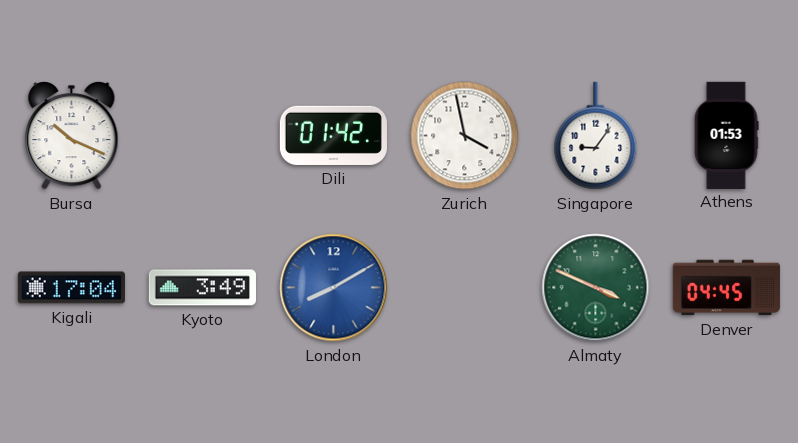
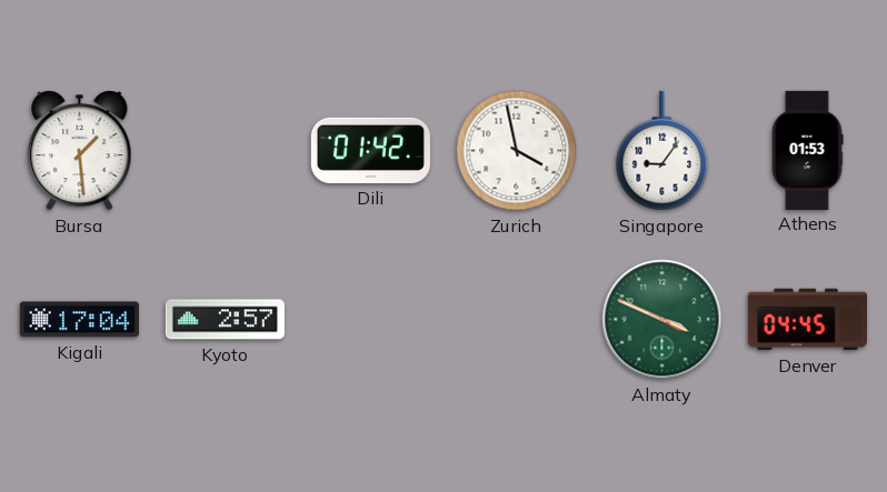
Bursa: 10:19 -> 1:29 (80, 151)
Kyoto: 3:49 -> 2:57 (225, 320)
London: 8:10 -> none (334, 288)
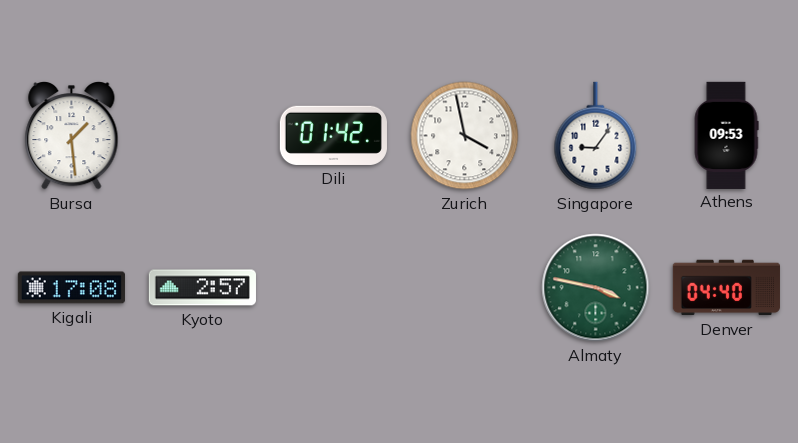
Athens: 01:53 -> 09:53 (726, 135)
Kigali: 17:04 -> 17:08 (71, 288)
Almaty: 3:49 -> 3:47 (596, 288)
Denver: 04:45 -> 04:40 (726, 288)
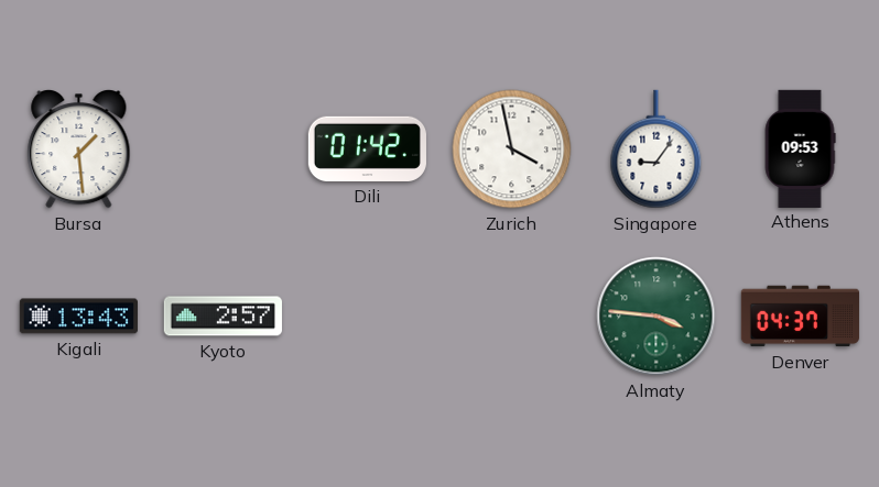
Kigali: 17:08 -> 13:43 (78, 317)
Almaty: 3:47 -> 3:46 (656, 317)
Denver: 04:40 -> 04:37 (800, 317)
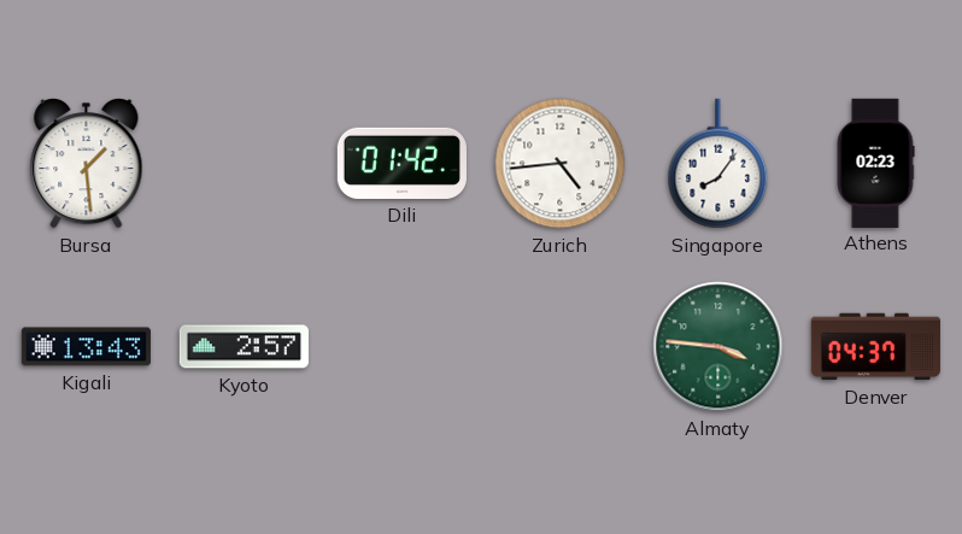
Zurich: 3:58 -> 4:44 (561, 164)
Singapore: 9:06 -> 8:06 (718, 164)
Athens: 09:53 -> 02:23 (875, 163)
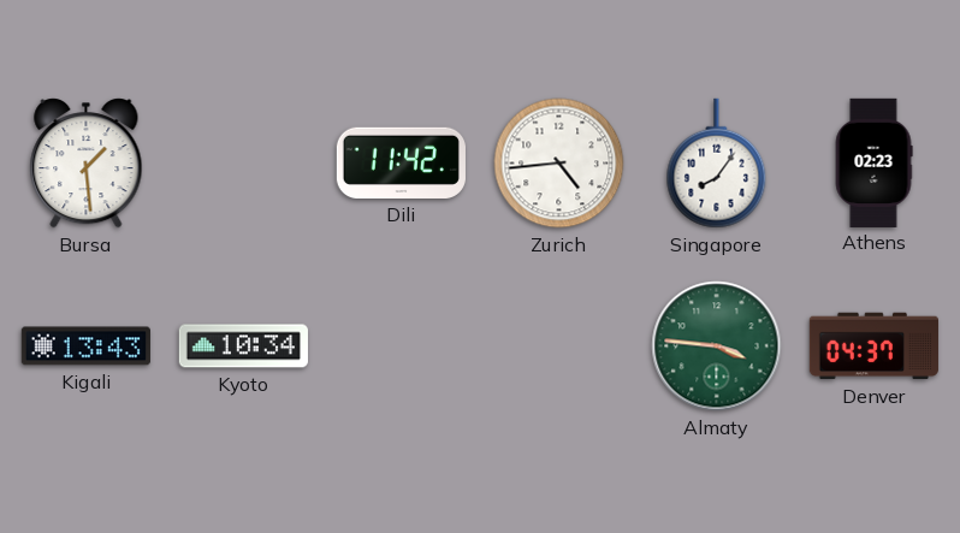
Dili: 01:42 -> 11:42 (401, 162)
Kyoto: 2:57 -> 10:34 (243, 347)
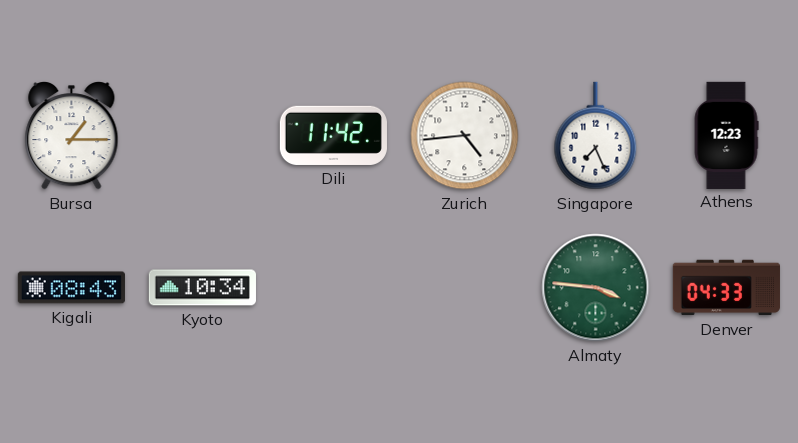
Bursa: 1:29 -> 1:15 (72, 136)
Singapore: 8:06 -> 7:26 (596, 136)
Athens: 02:23 -> 12:23 (726, 135)
Kigali: 13:43 -> 08:43 (71, 288)
Denver: 04:37 -> 04:33 (726, 288)
